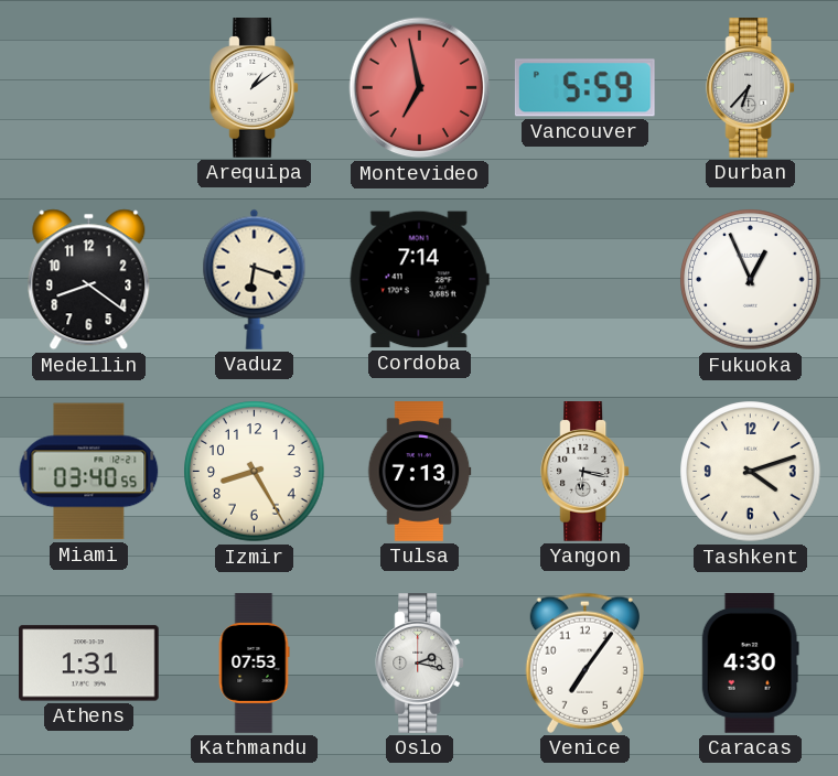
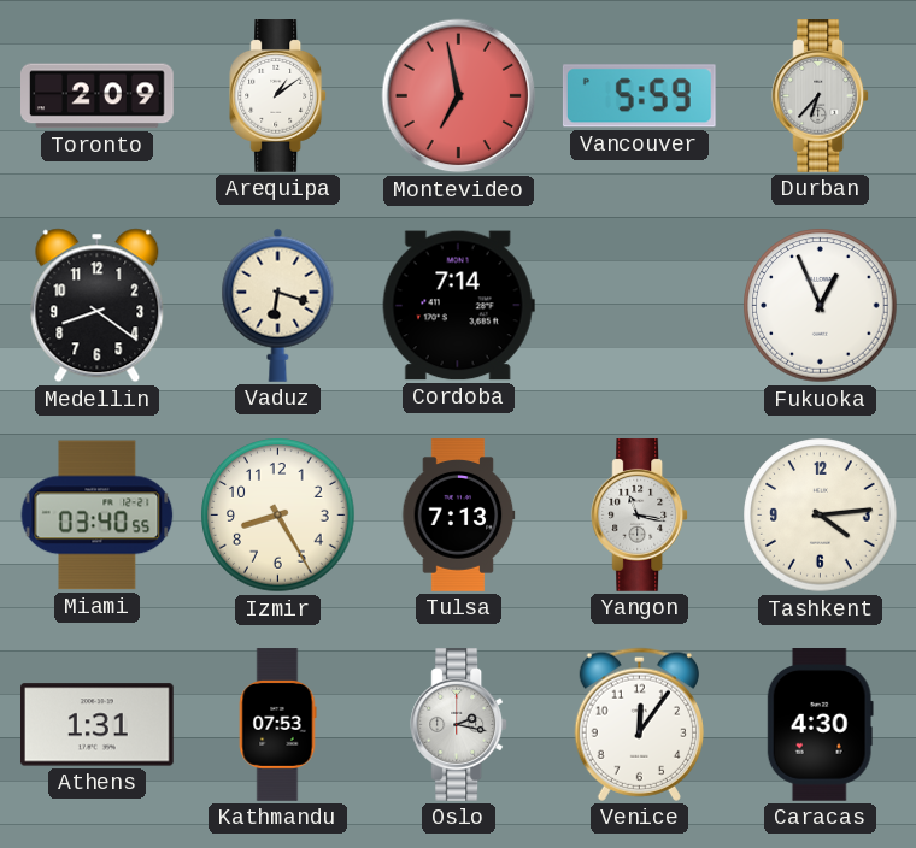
Toronto: none -> 2:09 (98, 96)
Yangon: 6:17 -> 11:17 (640, 516)
Tashkent: 4:12 -> 4:14 (821, 516)
Venice: 7:06 -> 12:06 (639, 724)
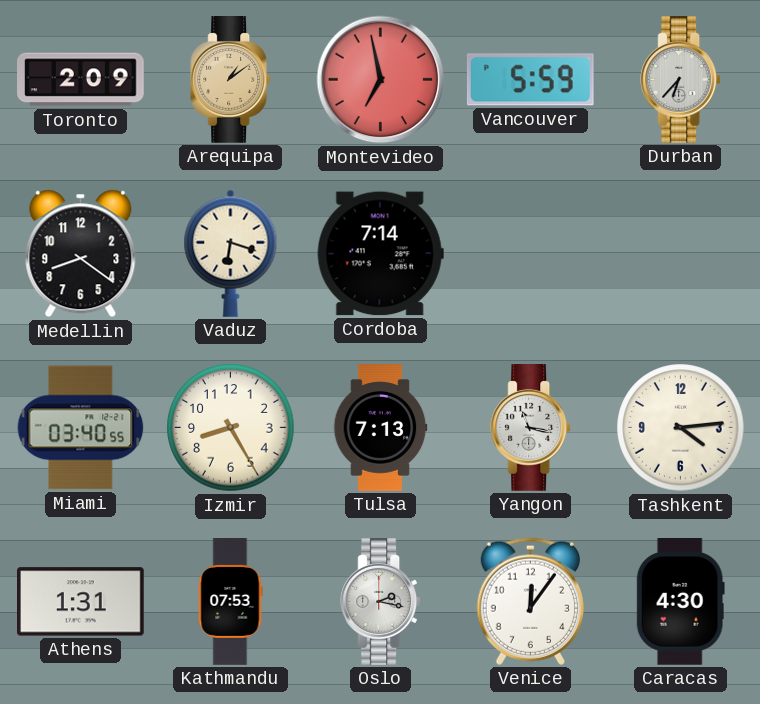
Arequipa dial: white -> champagne (231, 80)
Fukuoka: 12:56 -> none (821, 306)
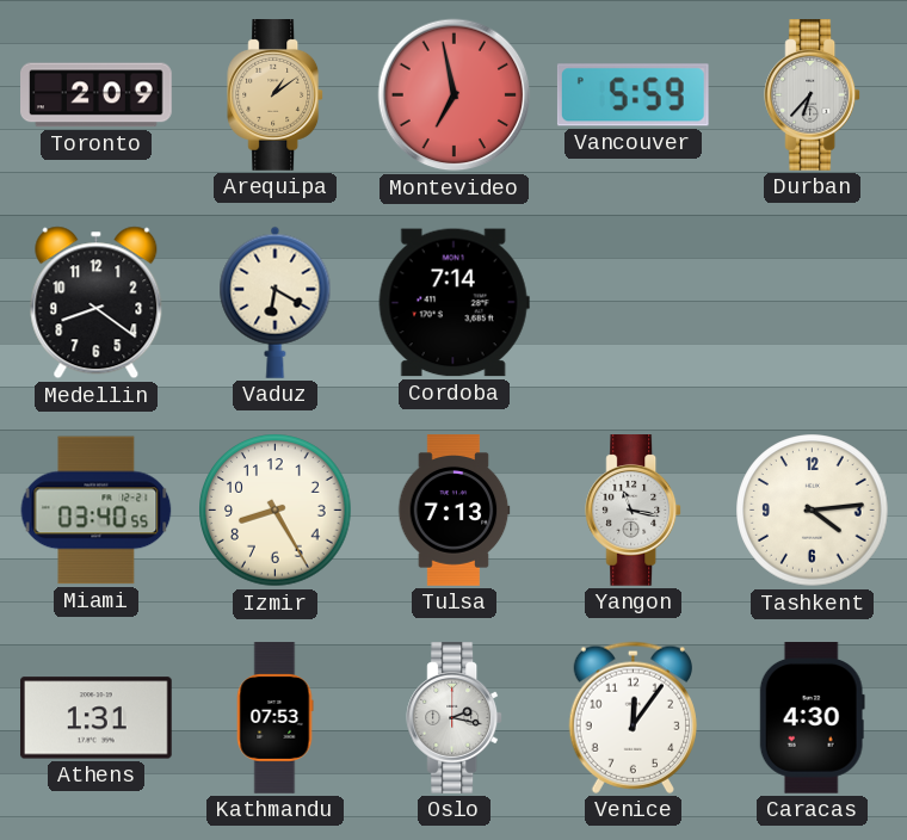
Vaduz: 6:18 -> 6:20 (276, 302)
